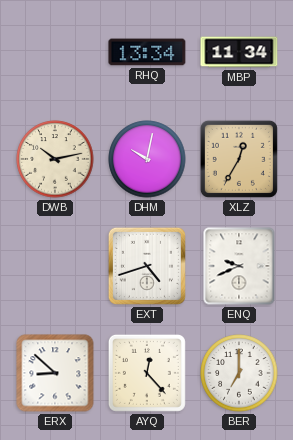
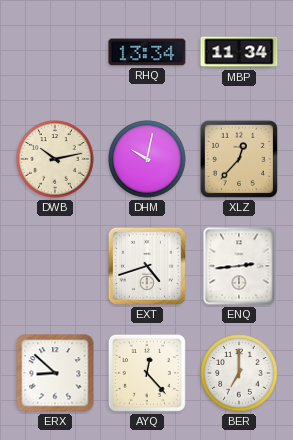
XLZ: 12:35 -> 12:37 (239, 159)
ENQ: 9:41 -> 2:44 (239, 266)
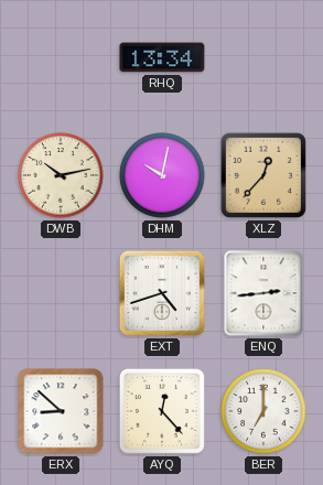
MBP: 11:34 -> none (239, 52)
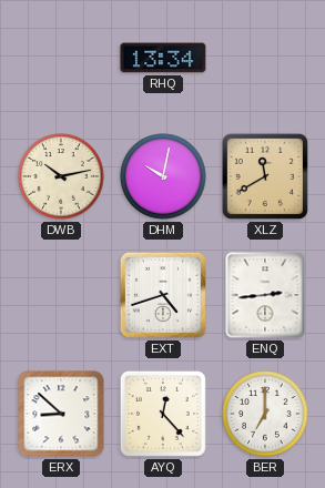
XLZ: 12:37 -> 11:40 (265, 176)
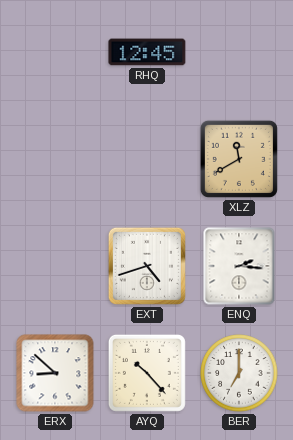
RHQ: 13:34 -> 12:45 (147, 52)
DWB: 10:13 -> none (61, 176)
DHM: 10:02 -> none (163, 176)
ENQ: 2:44 -> 2:16 (239, 266)
AYQ: 12:23 -> 10:23 (147, 373)
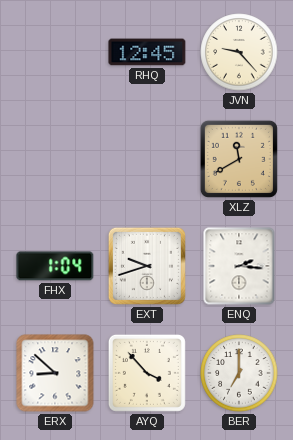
JVN: none -> 9:23 (239, 52)
FHX: none -> 1:04 (55, 266)
EXT: 4:42 -> 9:42 (147, 266)
AYQ: 10:23 -> 3:53 (147, 373)
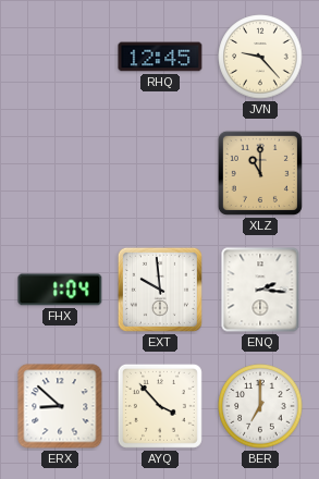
XLZ: 11:40 -> 11:00 (260, 173)
EXT: 9:42 -> 9:59 (160, 290)
